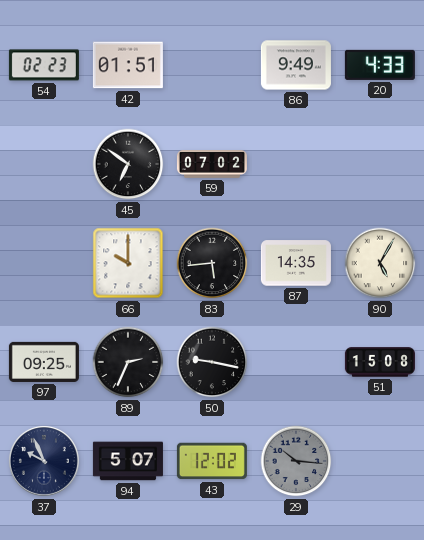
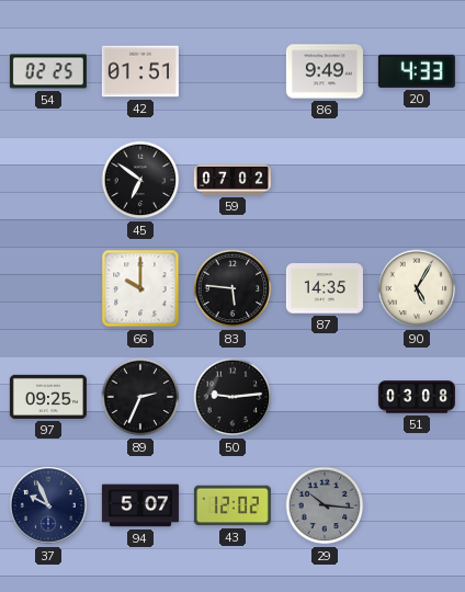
54: 02:23 -> 02:25 (48, 71)
83: 5:44 -> 5:46 (232, 288)
50: 9:17 -> 9:14 (232, 397)
51: 15:08 -> 03:08 (417, 397)
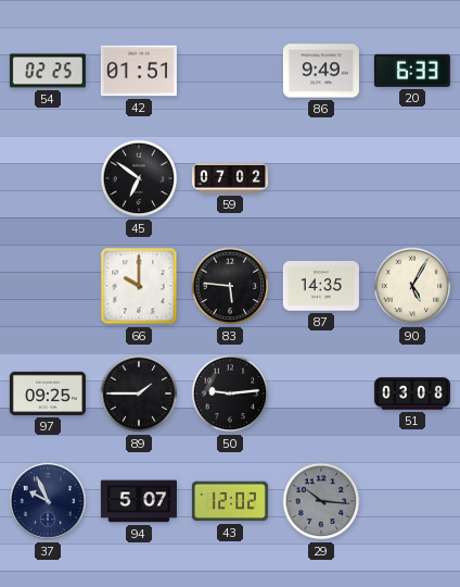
20: 4:33 -> 6:33 (412, 71)
89: 2:34 -> 1:45 (139, 394)
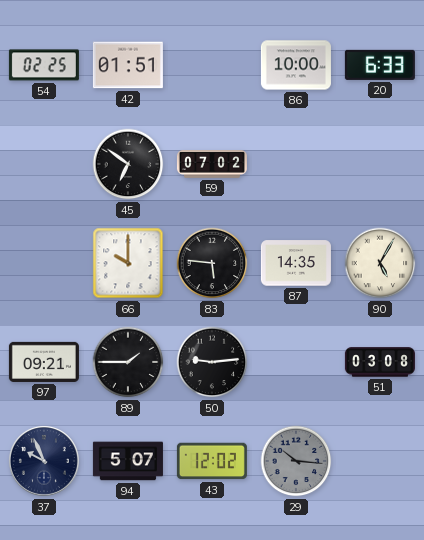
86: 9:49 -> 10:00 (296, 65)
97: 09:25 -> 09:21 (44, 362)
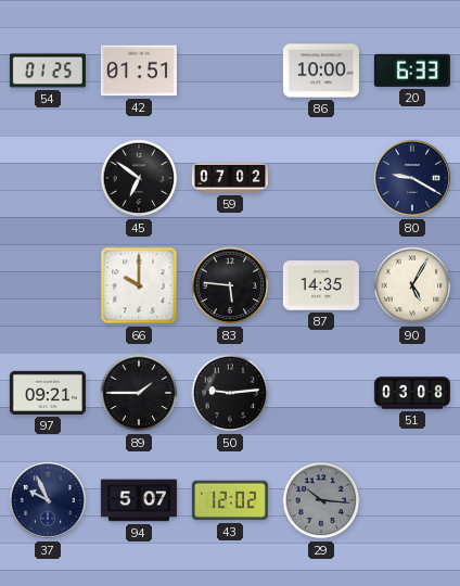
54: 02:25 -> 01:25 (48, 71)
80: none -> 9:20 (412, 178)
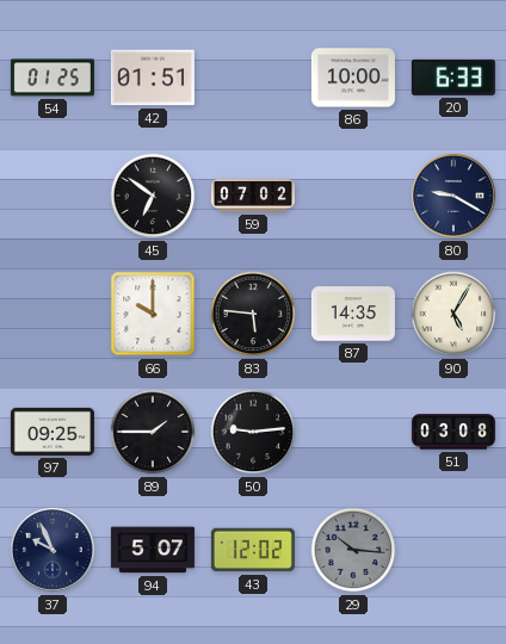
97: 09:21 -> 09:25 (53, 432)
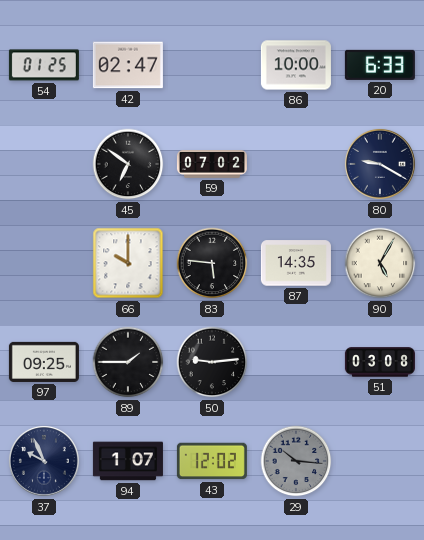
42: 01:51 -> 02:47 (128, 65)
94: 5:07 -> 1:07 (128, 461)
